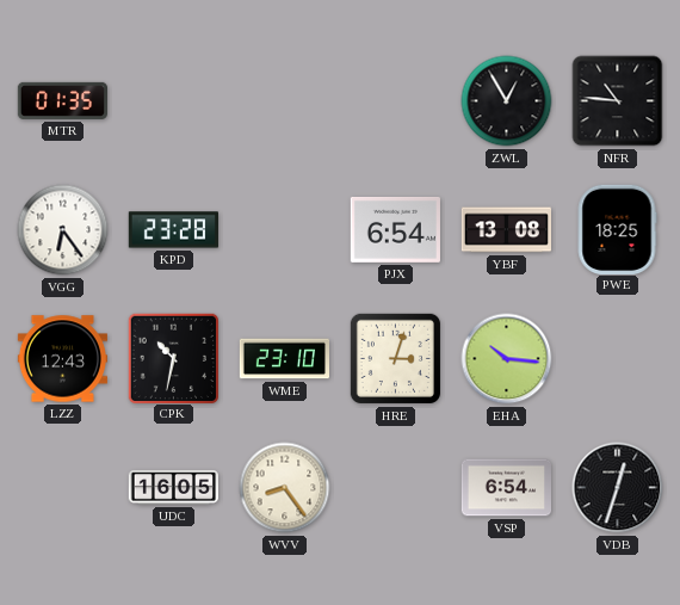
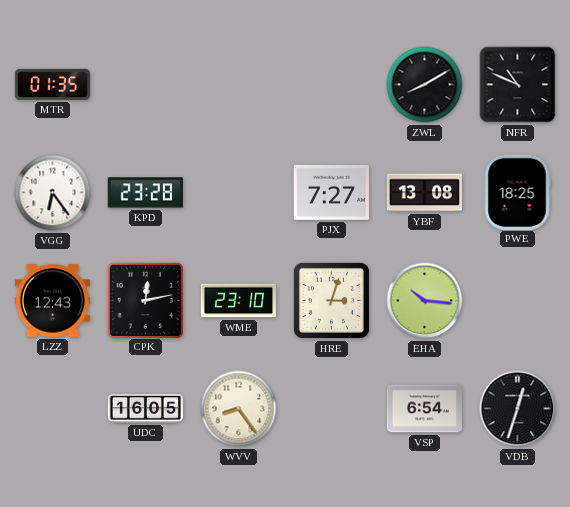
ZWL: 12:55 -> 8:10 (425, 85)
NFR: 10:46 -> 10:49 (518, 85)
PJX: 6:54 -> 7:27 (331, 192)
CPK: 10:32 -> 12:13 (145, 300)
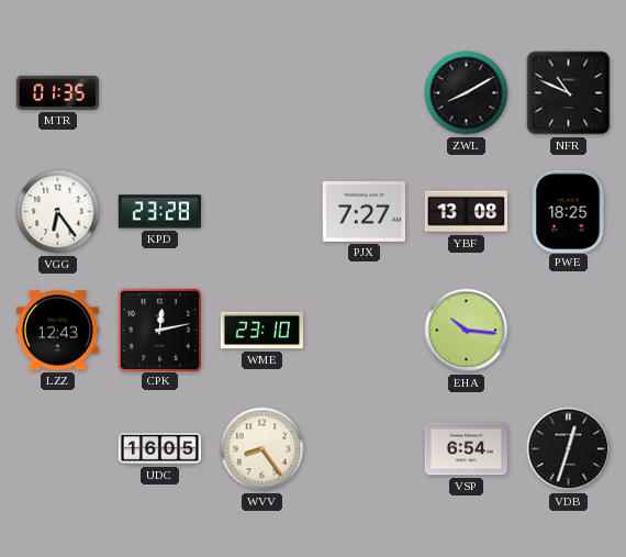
HRE: 3:03 -> none (331, 300)
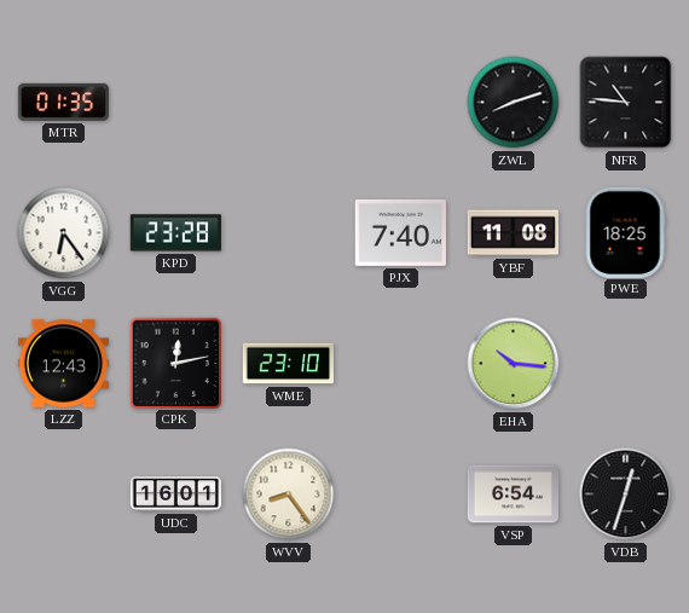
ZWL: 8:10 -> 8:12 (514, 103)
NFR: 10:49 -> 10:46 (626, 103)
PJX: 7:27 -> 7:40 (400, 232)
YBF: 13:08 -> 11:08 (513, 233)
UDC: 16:05 -> 16:01 (175, 495)
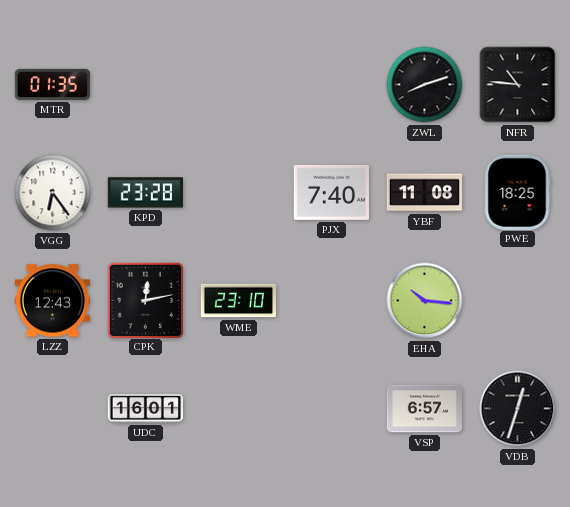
WVV: 8:24 -> none (289, 495)
VSP: 6:54 -> 6:57 (424, 409)
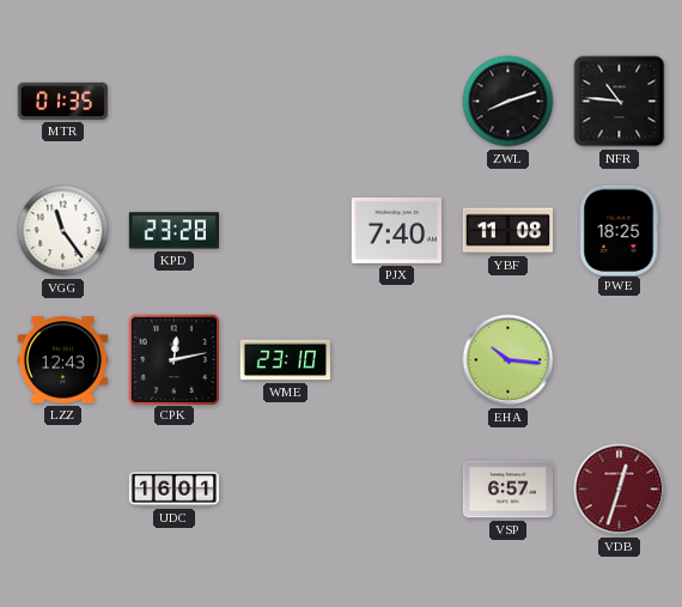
VGG: 6:24 -> 11:24 (63, 231)
VDB dial: black -> burgundy (620, 490)
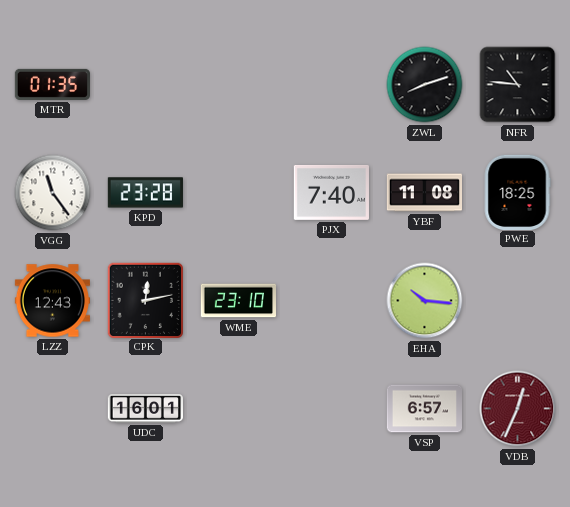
VDB: 12:33 -> 12:34 (518, 409)
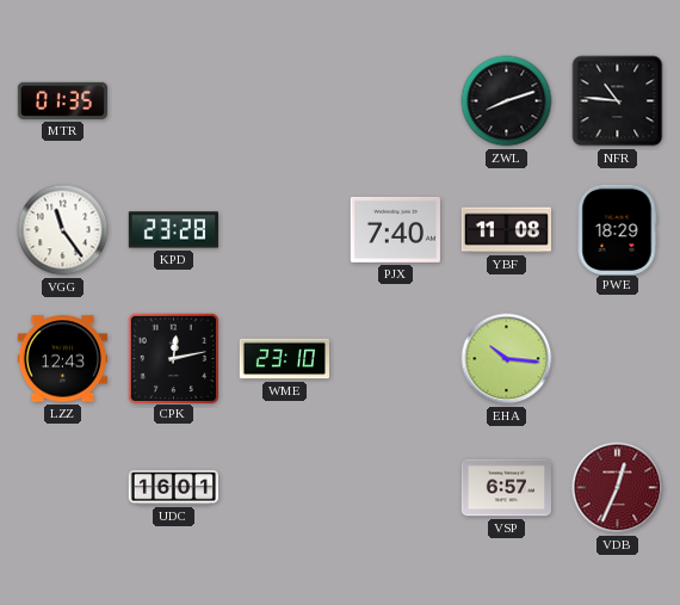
PWE: 18:25 -> 18:29 (617, 229)
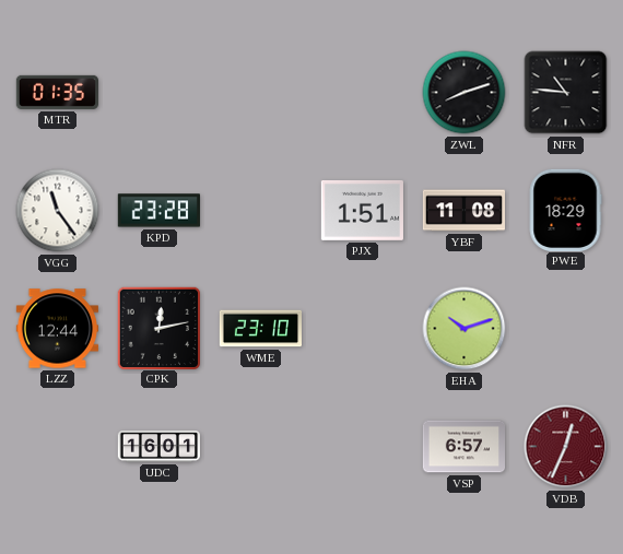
PJX: 7:40 -> 1:51 (362, 210)
LZZ: 12:43 -> 12:44 (57, 329)
EHA: 10:16 -> 10:12 (465, 329)
